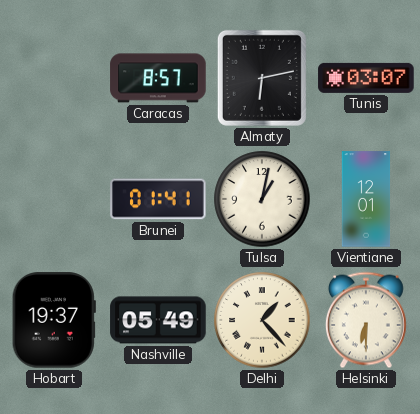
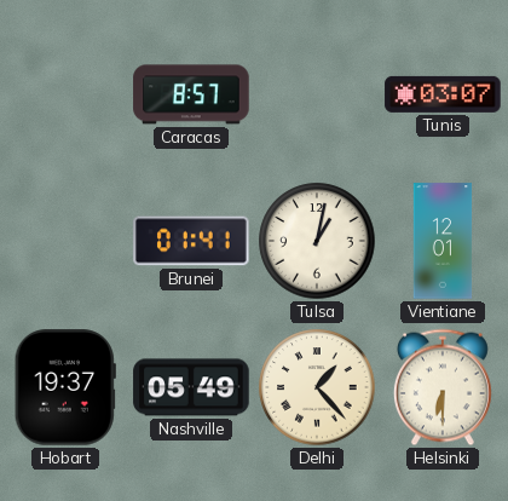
Almaty: 6:13 -> none (262, 78)
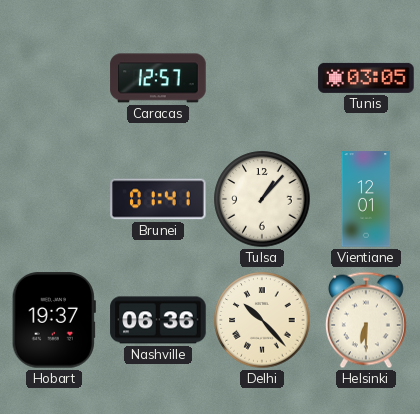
Caracas: 8:57 -> 12:57 (158, 78)
Tunis: 03:07 -> 03:05 (366, 78)
Tulsa: 1:02 -> 1:07 (262, 199)
Nashville: 05:49 -> 06:36 (158, 320)
Delhi: 1:23 -> 10:23 (262, 320)
